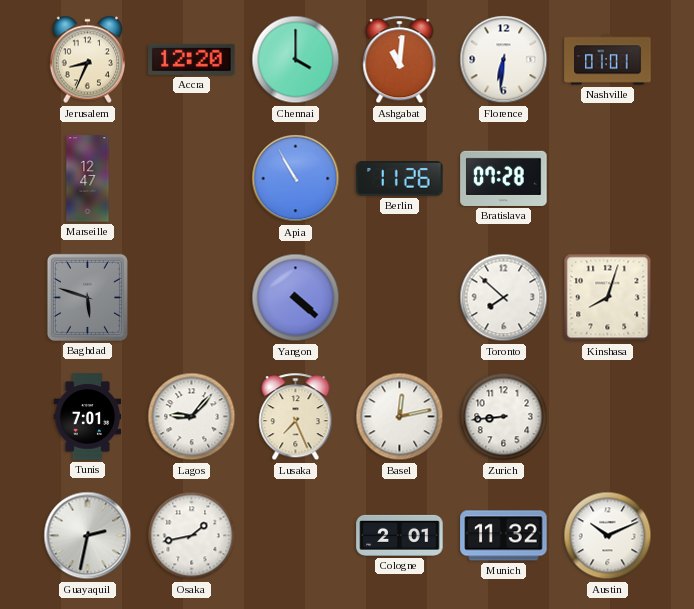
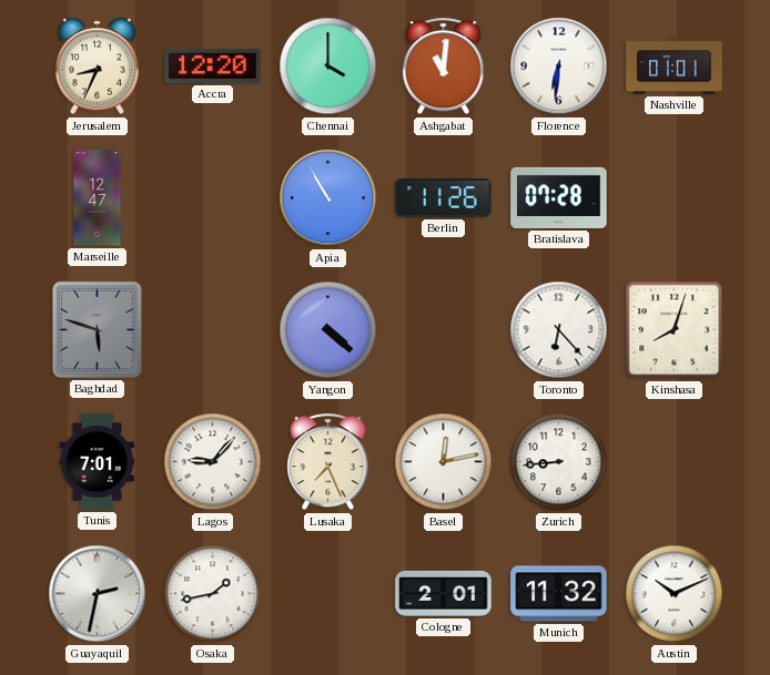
Toronto: 7:52 -> 6:23 (559, 330)
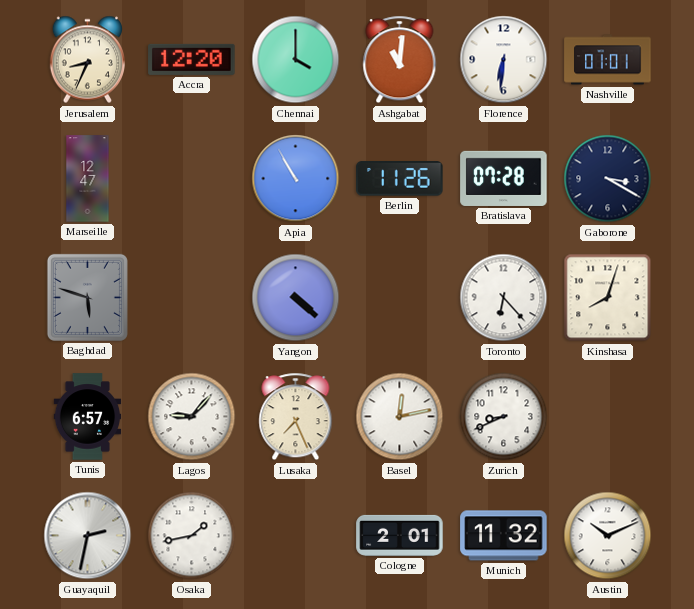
Gaborone: none -> 3:20 (608, 179)
Tunis: 7:01 -> 6:57 (88, 417)
Zurich: 8:44 -> 8:41 (504, 417)
